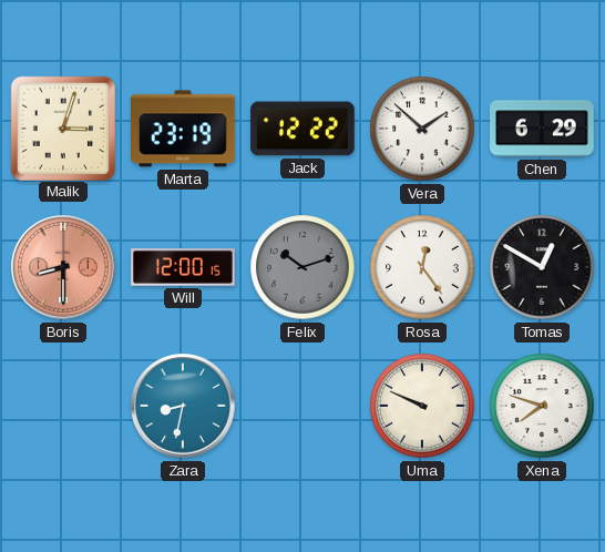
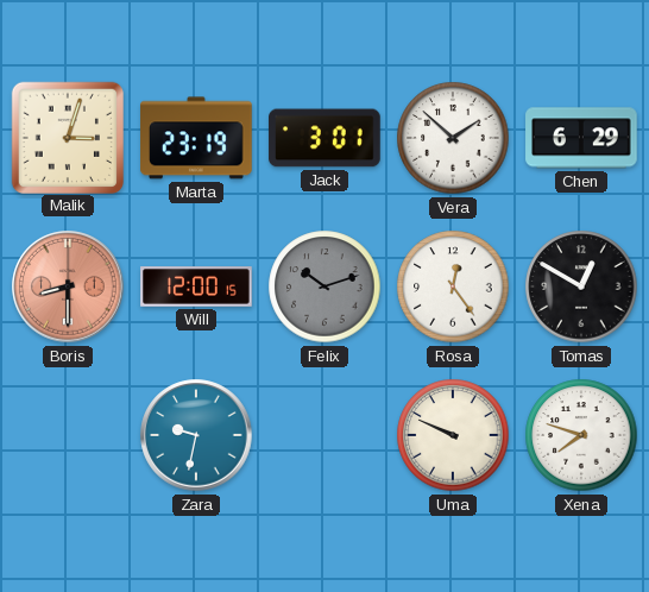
Jack: 12:22 -> 3:01 (324, 138)
Zara: 8:32 -> 9:32 (196, 435)
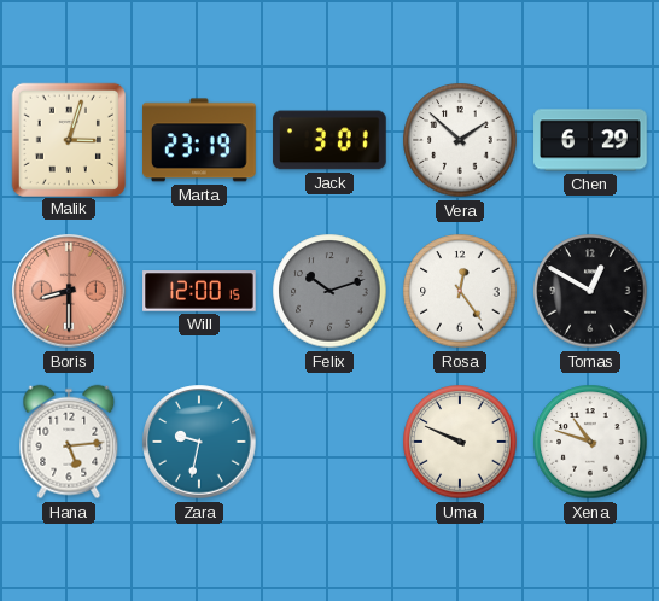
Hana: none -> 5:14 (69, 442)
Xena: 7:48 -> 10:48 (590, 442)
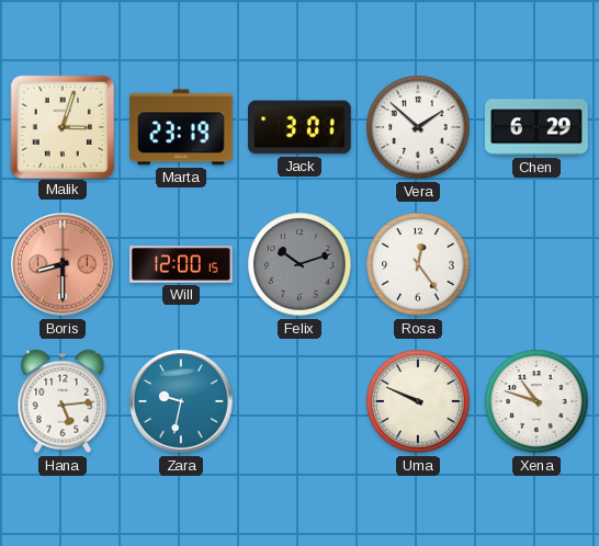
Tomas: 12:50 -> none (590, 291)
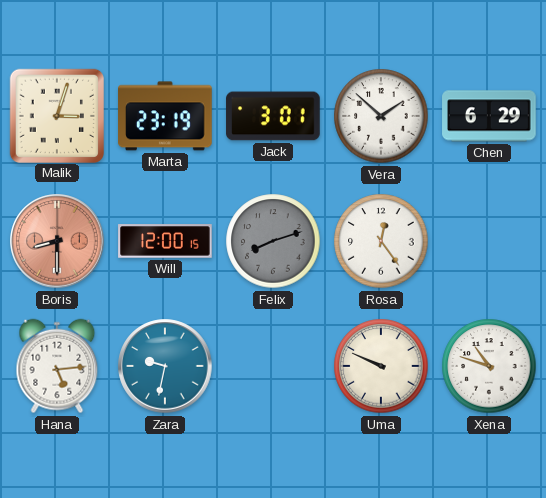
Felix: 10:12 -> 8:12 (273, 241)
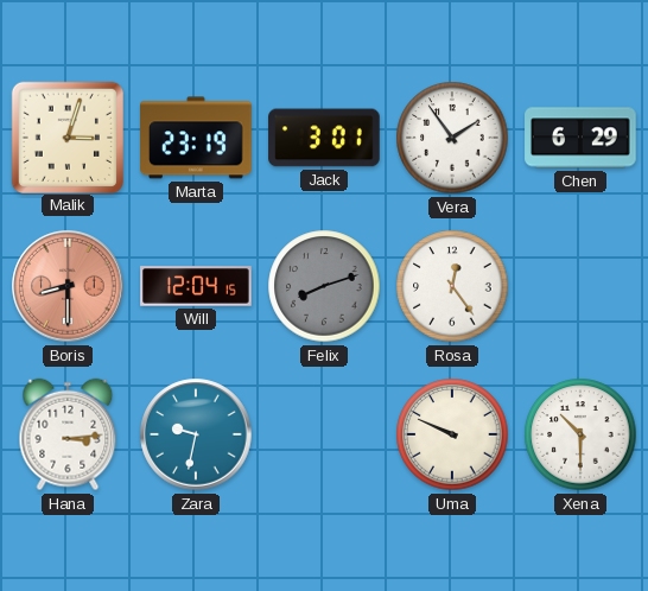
Vera: 1:52 -> 1:54 (452, 138)
Will: 12:00 -> 12:04 (196, 286)
Hana: 5:14 -> 3:14 (68, 434)
Xena: 10:48 -> 10:30 (580, 434)
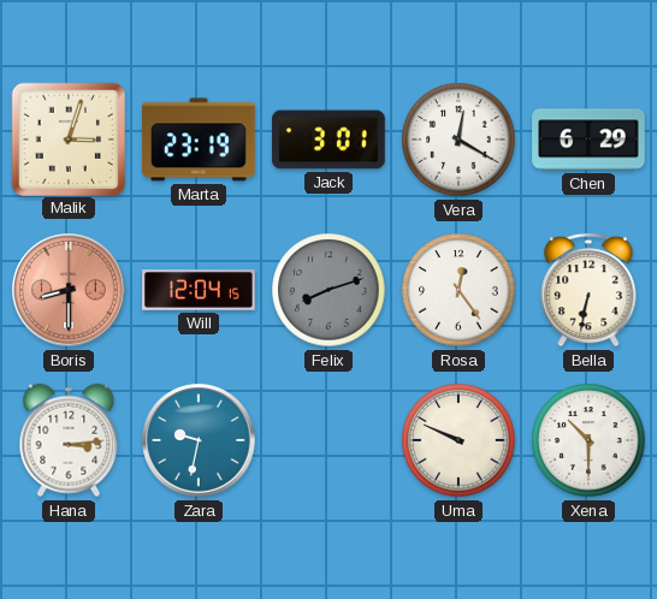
Vera: 1:54 -> 12:20 (458, 140)
Bella: none -> 6:32 (588, 290)
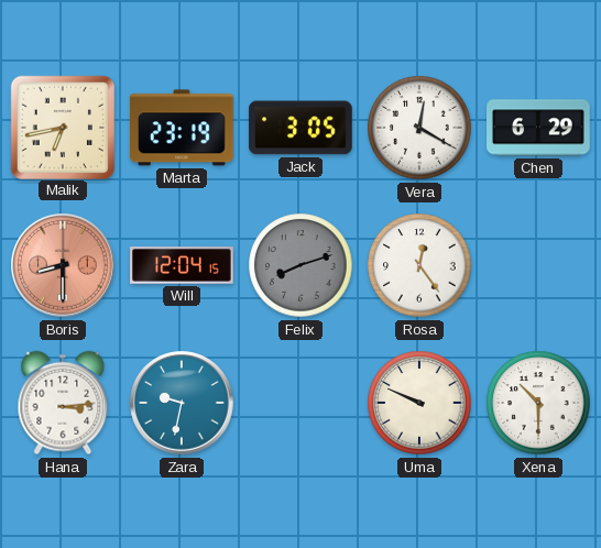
Malik: 3:03 -> 6:43 (62, 127)
Jack: 3:01 -> 3:05 (300, 128)
Bella: 6:32 -> none (588, 290)
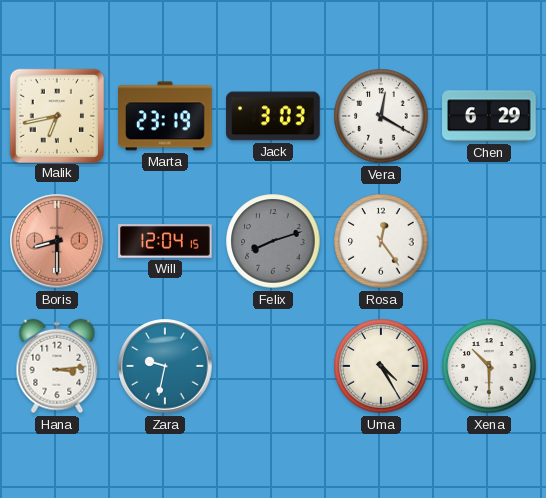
Jack: 3:05 -> 3:03 (273, 116)
Uma: 9:49 -> 4:25 (381, 366)
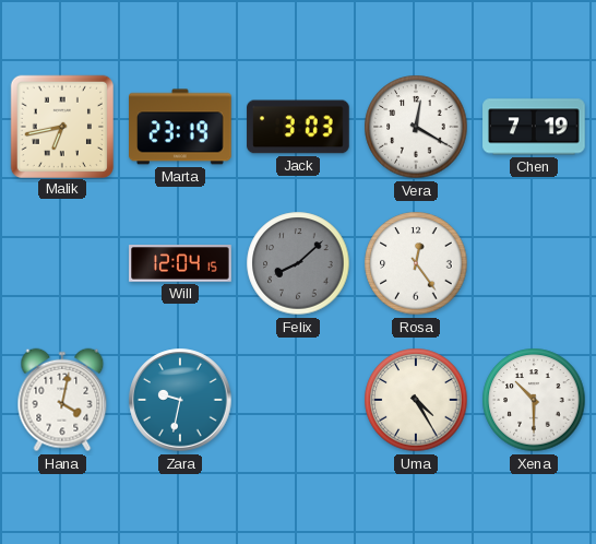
Chen: 6:29 -> 7:19 (534, 127)
Boris: 8:30 -> none (57, 241)
Felix: 8:12 -> 8:08 (298, 263)
Hana: 3:14 -> 4:02 (62, 400)
